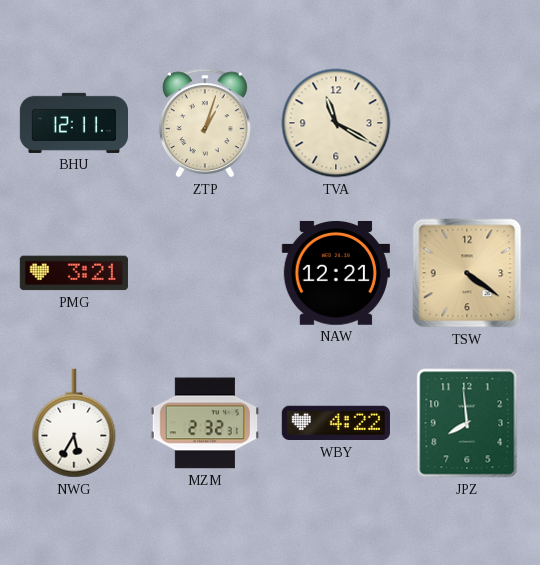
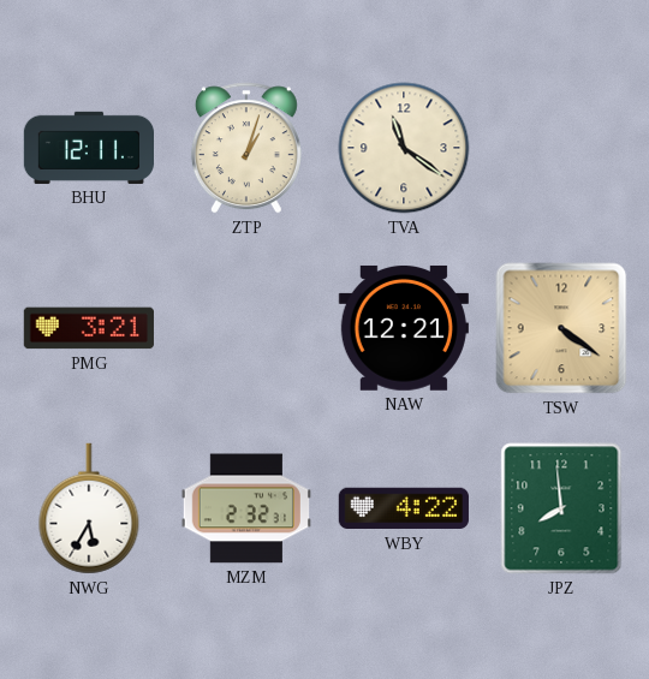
TVA: 11:20 -> 11:21 (404, 148)
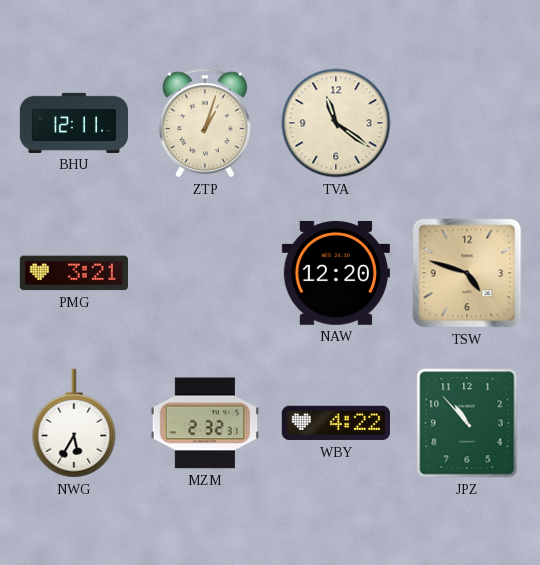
NAW: 12:21 -> 12:20 (336, 273)
TSW: 4:21 -> 4:48 (467, 273)
JPZ: 7:59 -> 10:53 (467, 423)
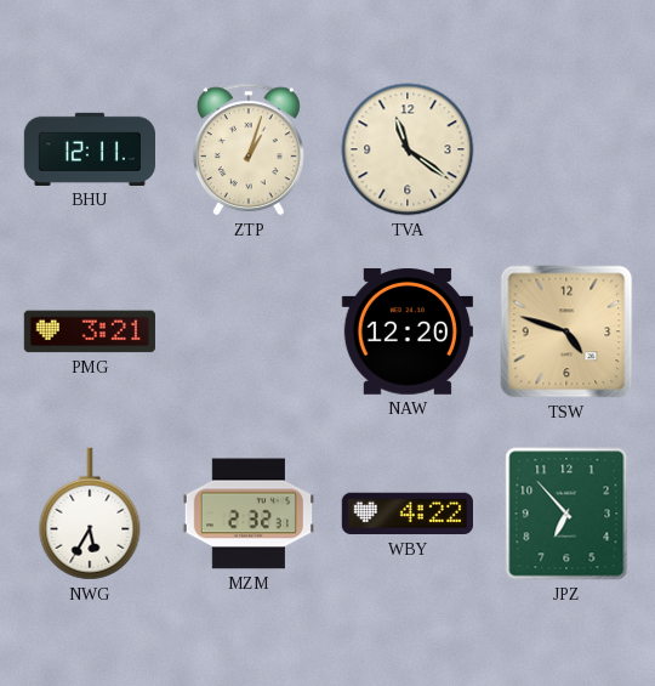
JPZ: 10:53 -> 6:53 (566, 514)
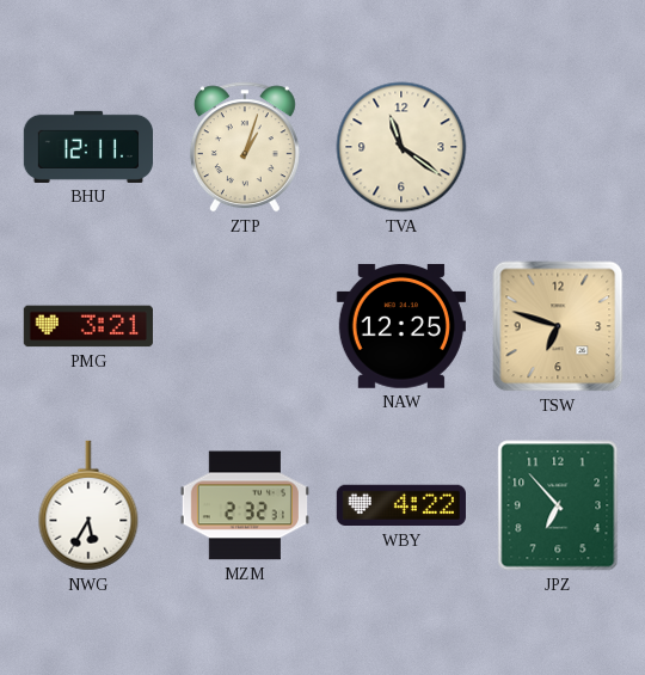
NAW: 12:20 -> 12:25 (401, 326)
TSW: 4:48 -> 6:48 (558, 326)
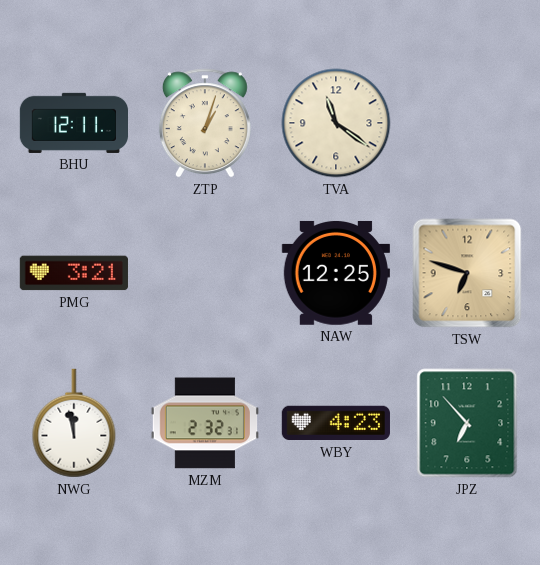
NWG: 5:35 -> 11:58 (74, 423)
WBY: 4:22 -> 4:23 (336, 423)
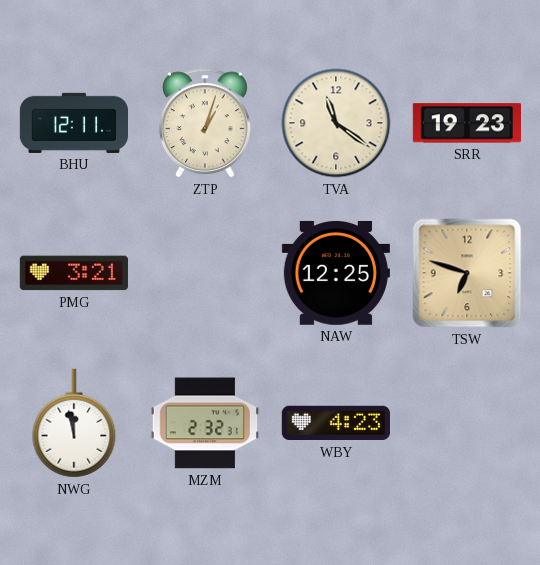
SRR: none -> 19:23 (467, 123)
JPZ: 6:53 -> none (467, 423)
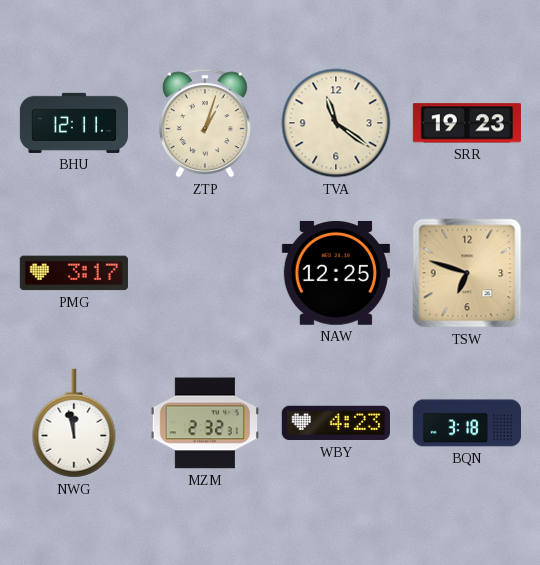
PMG: 3:21 -> 3:17 (74, 273)
BQN: none -> 3:18 (466, 423)
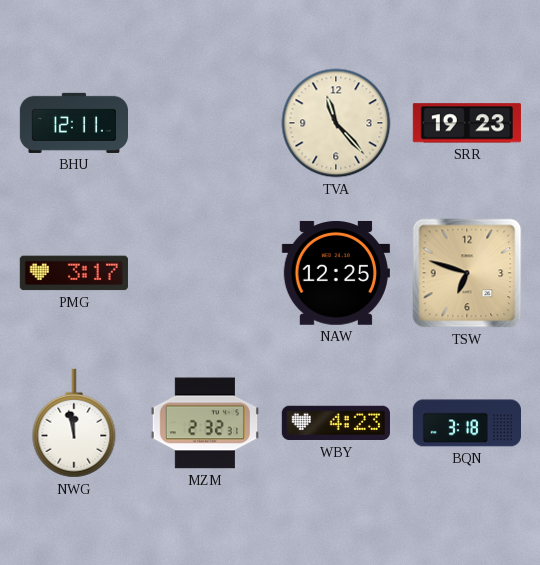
ZTP: 1:03 -> none (205, 123)
TVA: 11:21 -> 11:23 (336, 123)
